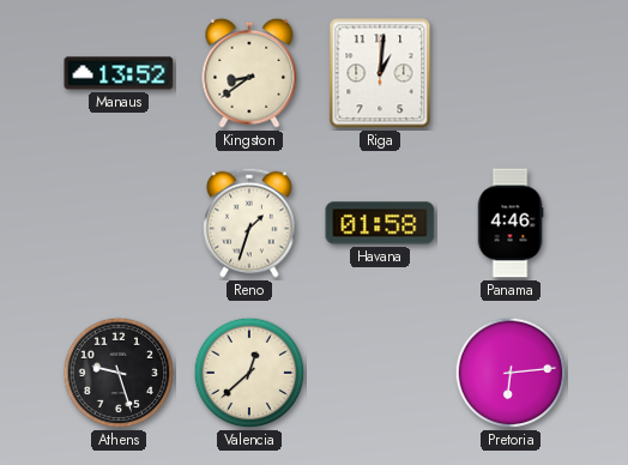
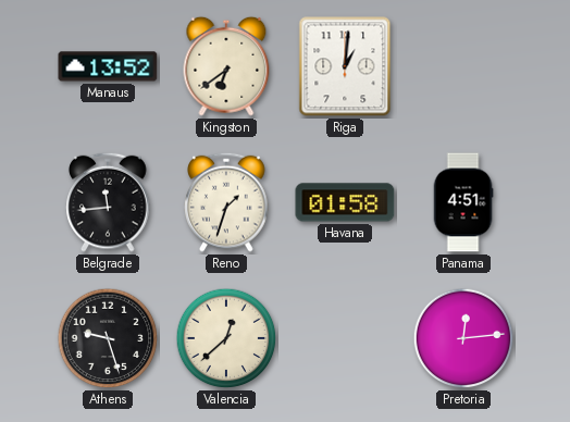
Kingston: 8:39 -> 6:39 (226, 66)
Belgrade: none -> 11:44 (108, 202)
Panama: 4:46 -> 4:51 (463, 202)
Pretoria: 6:14 -> 12:14 (463, 338)
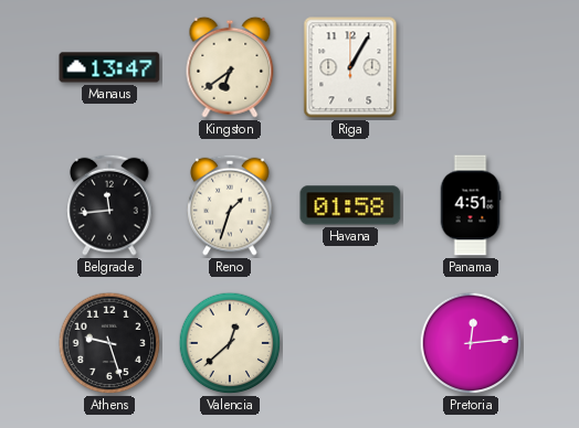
Manaus: 13:52 -> 13:47 (109, 67)
Riga: 1:01 -> 1:05 (350, 67)
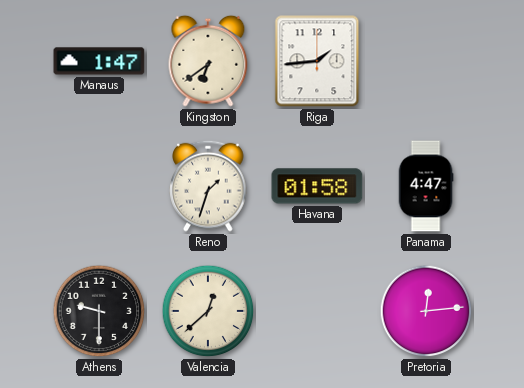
Manaus: 13:47 -> 1:47 (99, 61)
Riga: 1:05 -> 1:44 (317, 61)
Belgrade: 11:44 -> none (109, 205)
Panama: 4:51 -> 4:47 (426, 186)
Athens: 9:27 -> 9:30 (99, 311)
